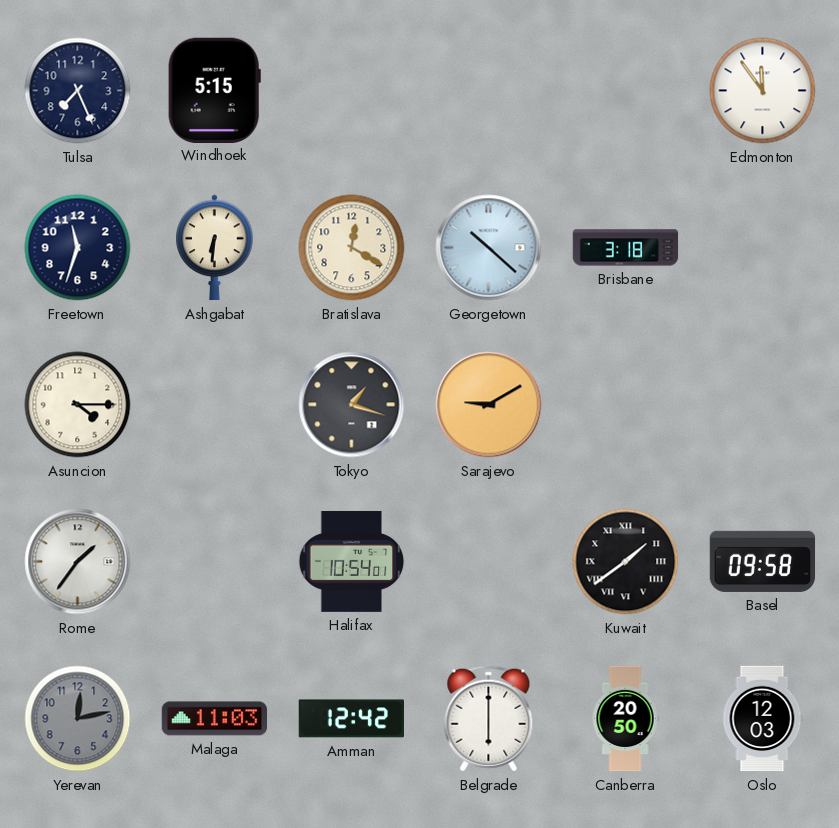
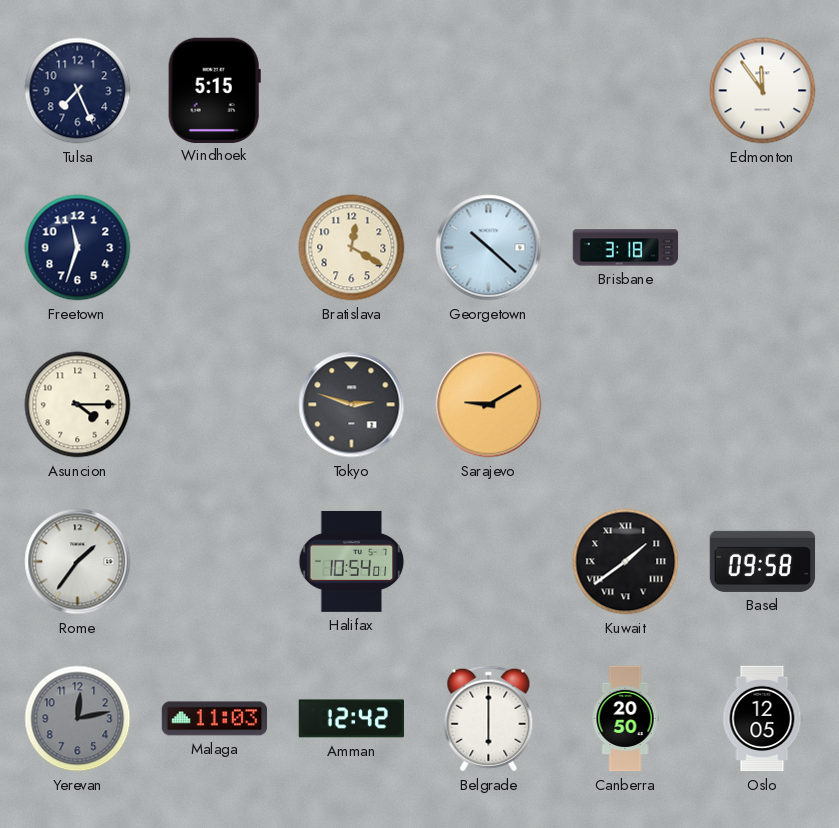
Ashgabat: 6:31 -> none (215, 248)
Tokyo: 1:18 -> 2:48 (352, 405)
Oslo: 12:03 -> 12:05 (762, 719)
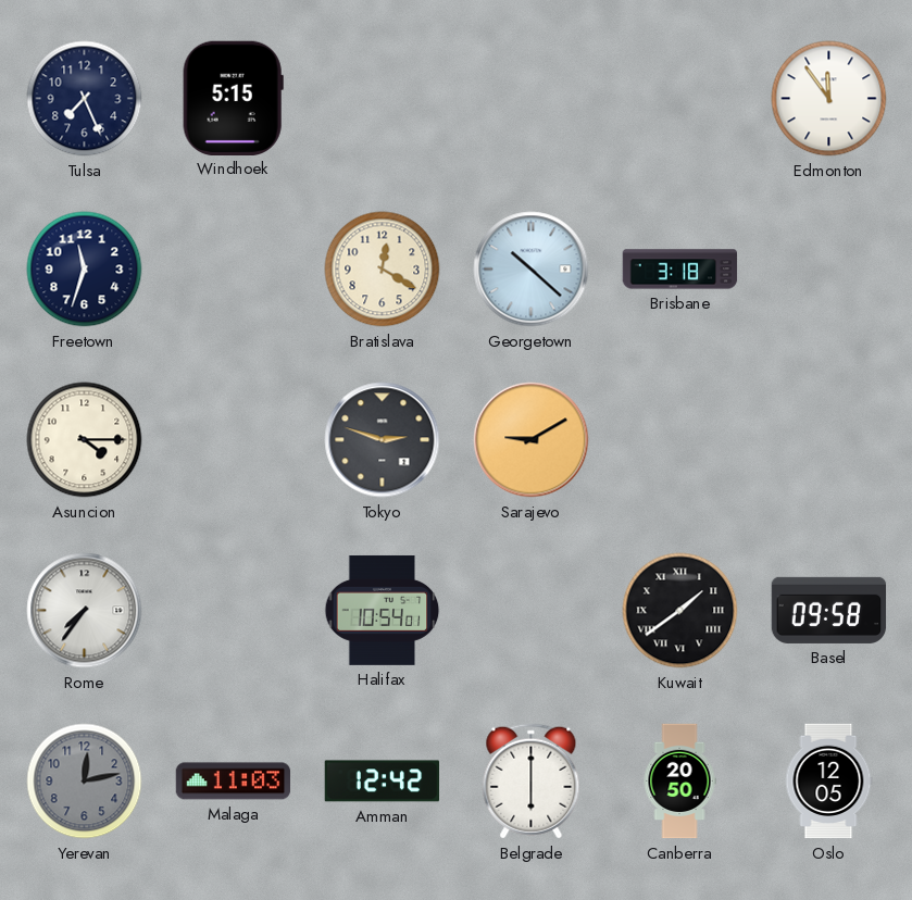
Rome: 1:36 -> 7:36 (85, 611)
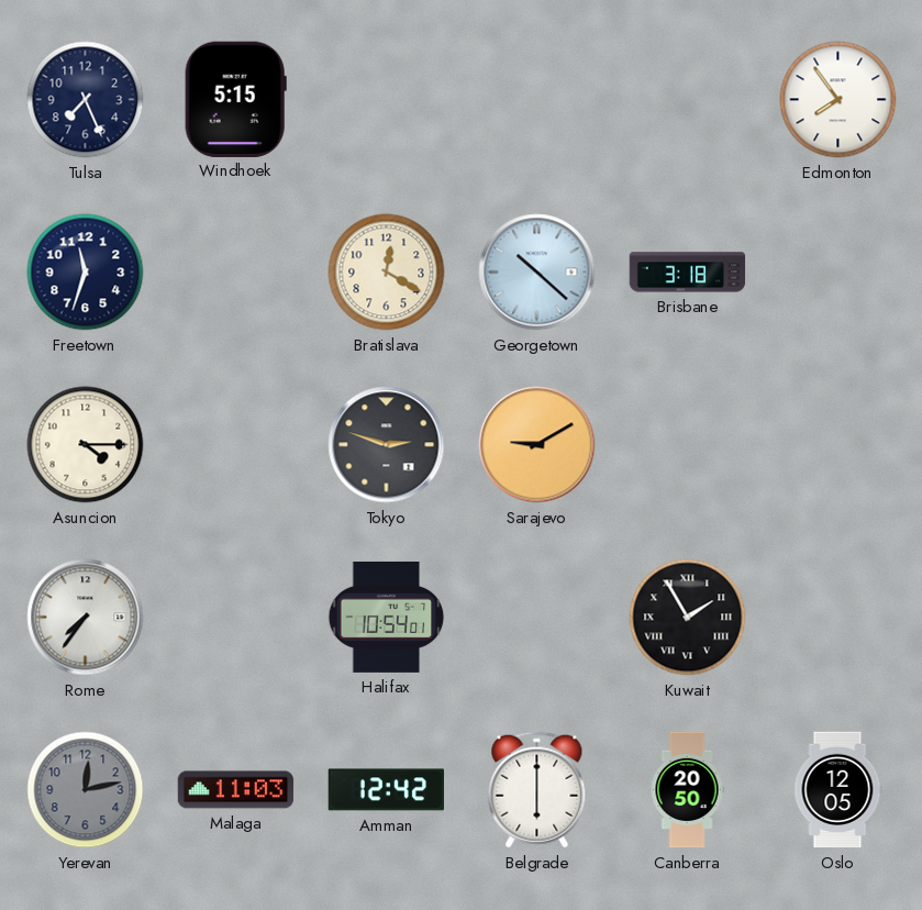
Edmonton: 11:54 -> 7:54 (838, 100)
Kuwait: 1:39 -> 1:55 (688, 618)
Basel: 09:58 -> none (829, 610)
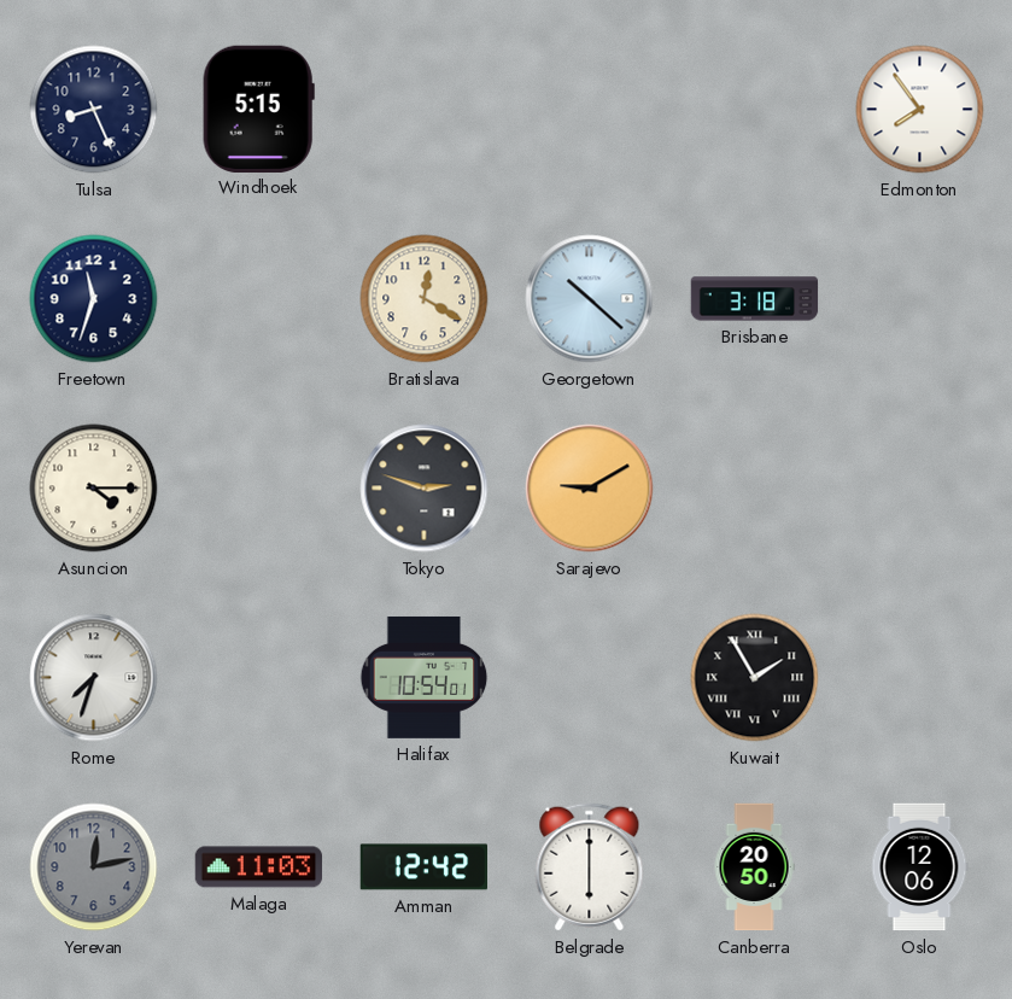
Tulsa: 7:26 -> 8:26 (94, 110)
Rome: 7:36 -> 7:33 (94, 678)
Oslo: 12:05 -> 12:06 (919, 867)
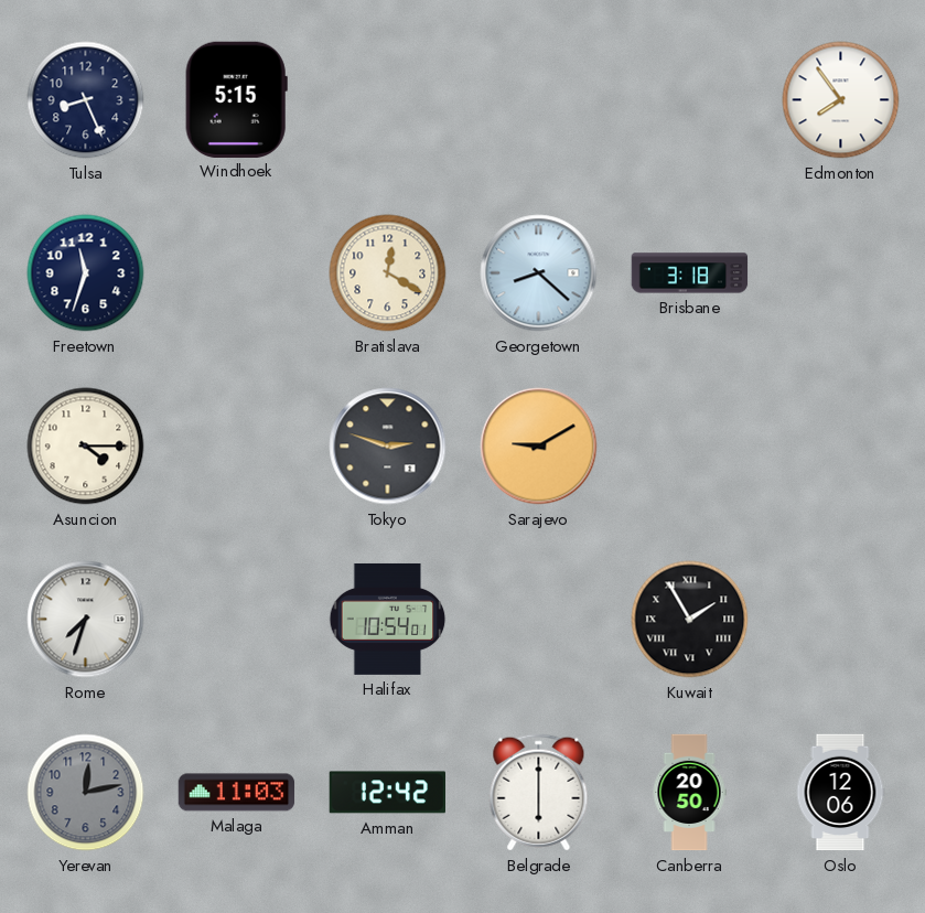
Georgetown: 10:22 -> 8:22 (539, 273)
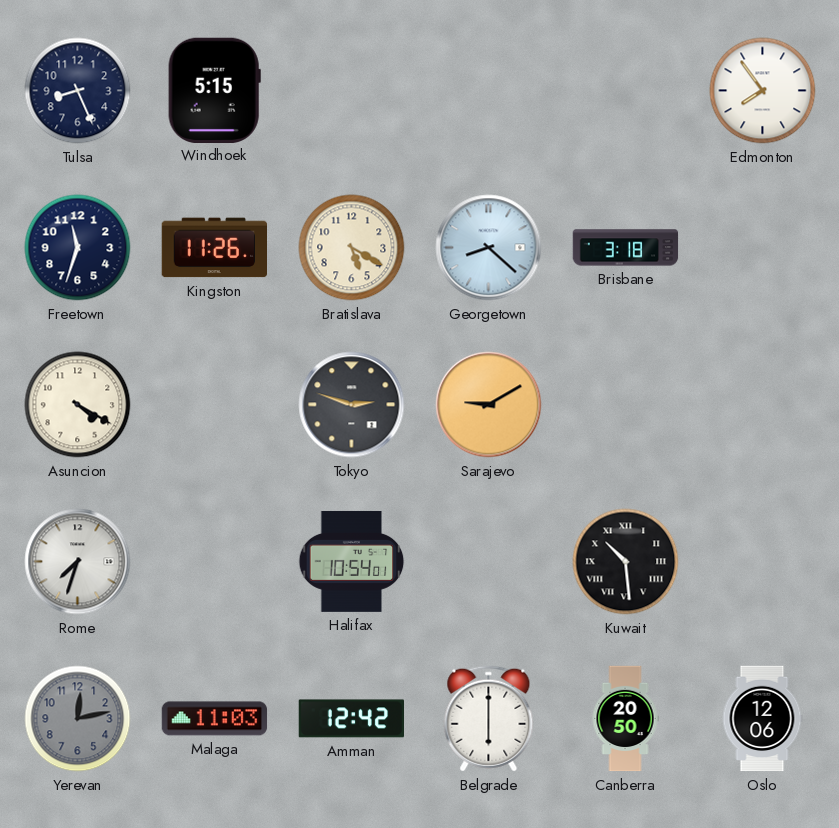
Kingston: none -> 11:26 (214, 248)
Bratislava: 12:20 -> 5:20 (352, 248)
Asuncion: 4:15 -> 4:20 (78, 405)
Kuwait: 1:55 -> 10:29 (626, 562)
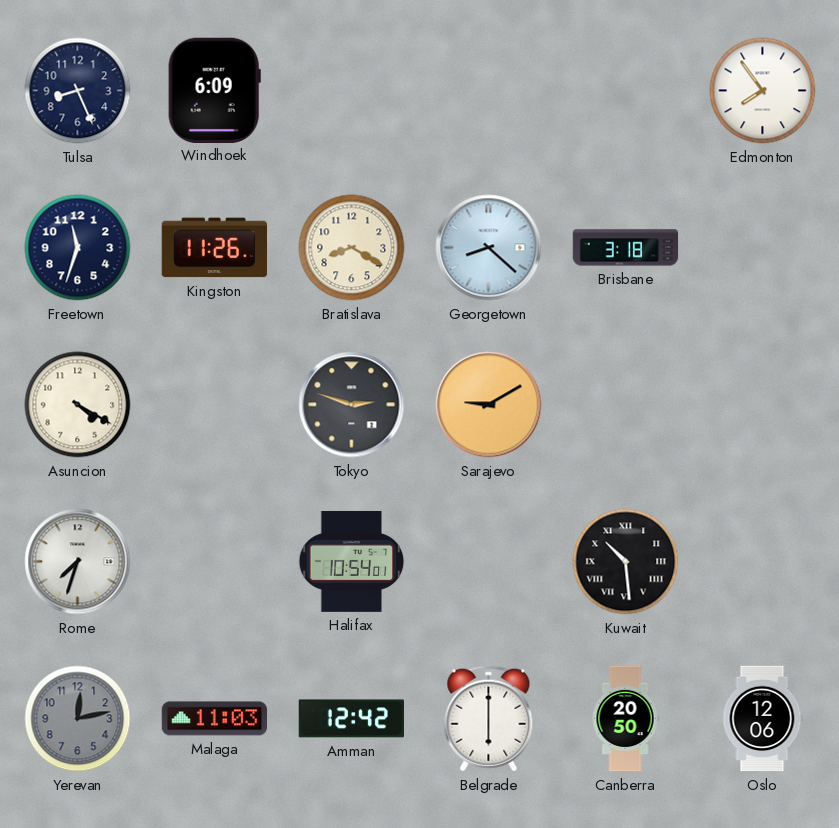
Windhoek: 5:15 -> 6:09 (214, 90)
Bratislava: 5:20 -> 8:20 (352, 248)
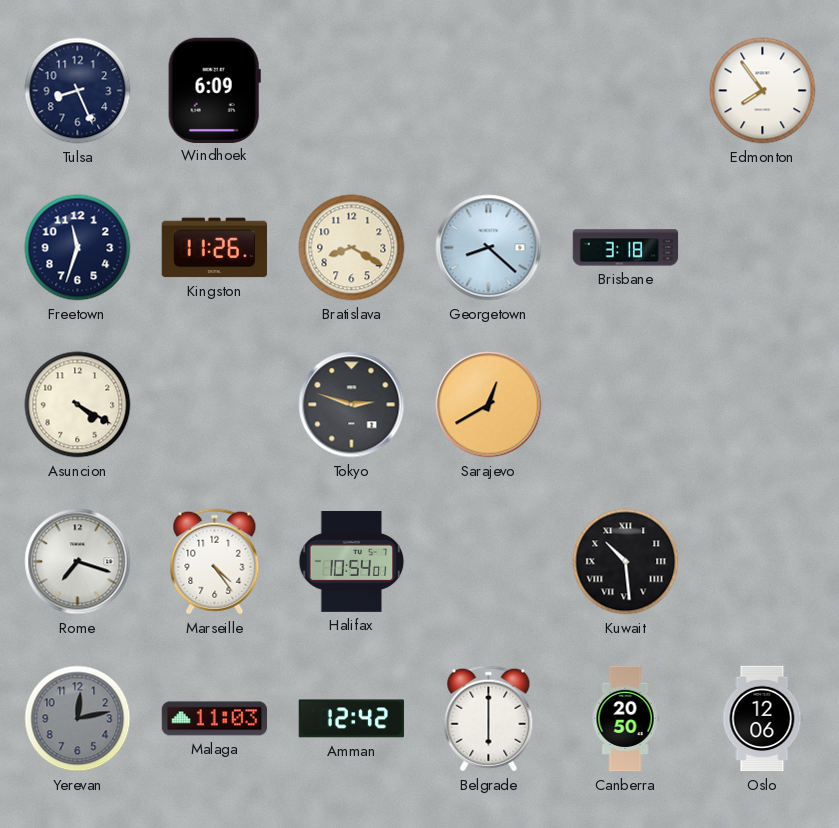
Sarajevo: 9:10 -> 12:40 (489, 405)
Rome: 7:33 -> 7:18 (78, 562)
Marseille: none -> 4:24 (215, 562)
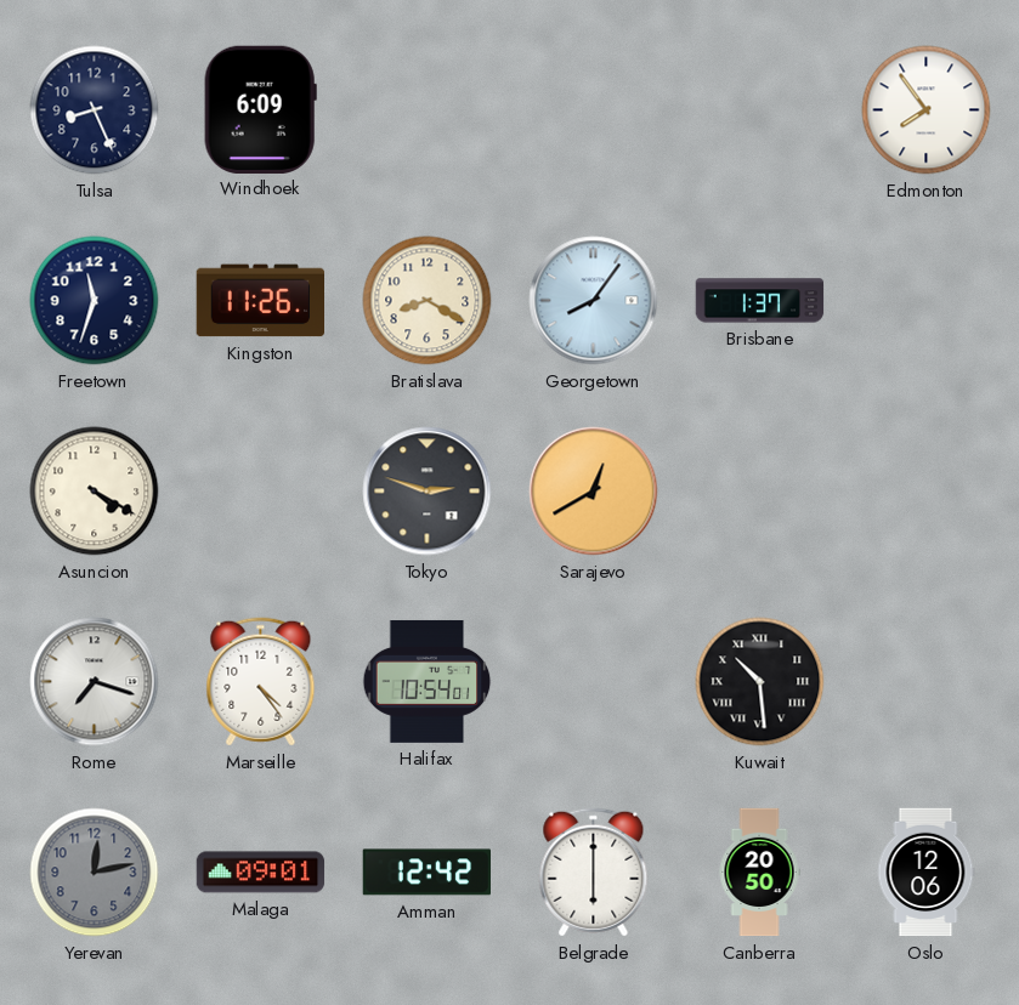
Georgetown: 8:22 -> 8:06 (594, 301)
Brisbane: 3:18 -> 1:37 (760, 301)
Malaga: 11:03 -> 09:01 (261, 873)
